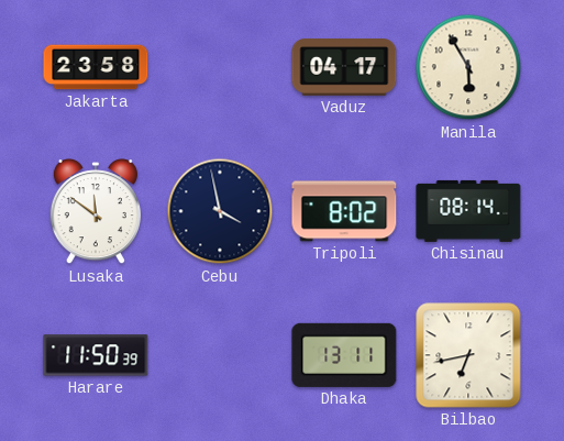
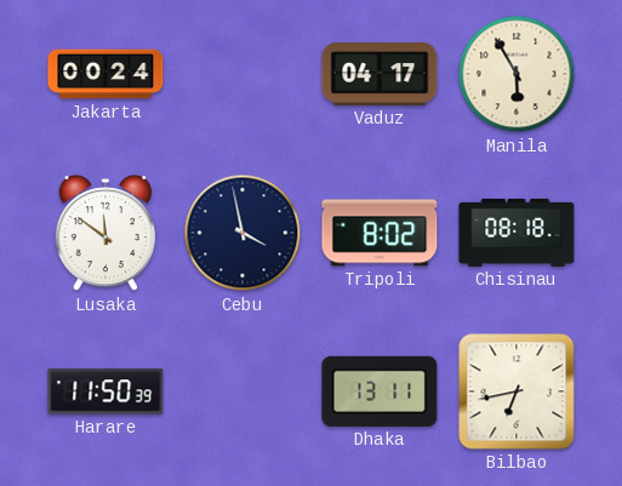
Jakarta: 23:58 -> 00:24 (105, 74)
Chisinau: 08:14 -> 08:18 (517, 233)
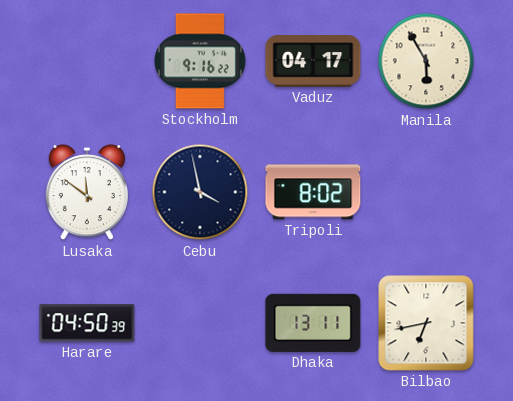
Jakarta: 00:24 -> none (105, 74)
Stockholm: none -> 9:16 (200, 61)
Chisinau: 08:18 -> none (517, 233)
Harare: 11:50 -> 04:50 (87, 323)
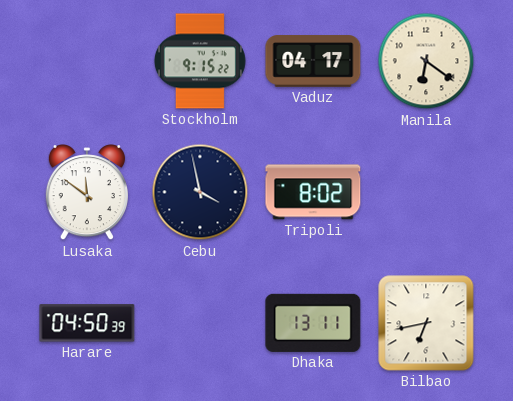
Stockholm: 9:16 -> 9:15 (200, 61)
Manila: 5:55 -> 6:21 (426, 61)
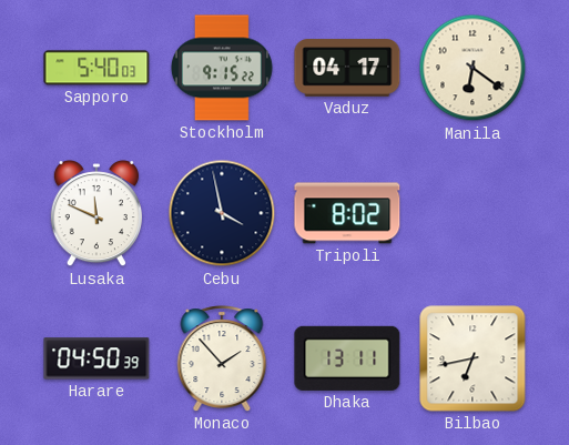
Sapporo: none -> 5:40 (96, 68)
Lusaka: 11:51 -> 11:49 (96, 214)
Monaco: none -> 1:53 (222, 358)
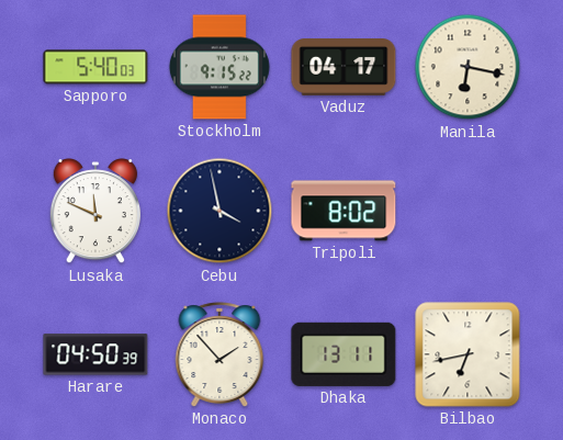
Manila: 6:21 -> 6:17 (468, 67)
